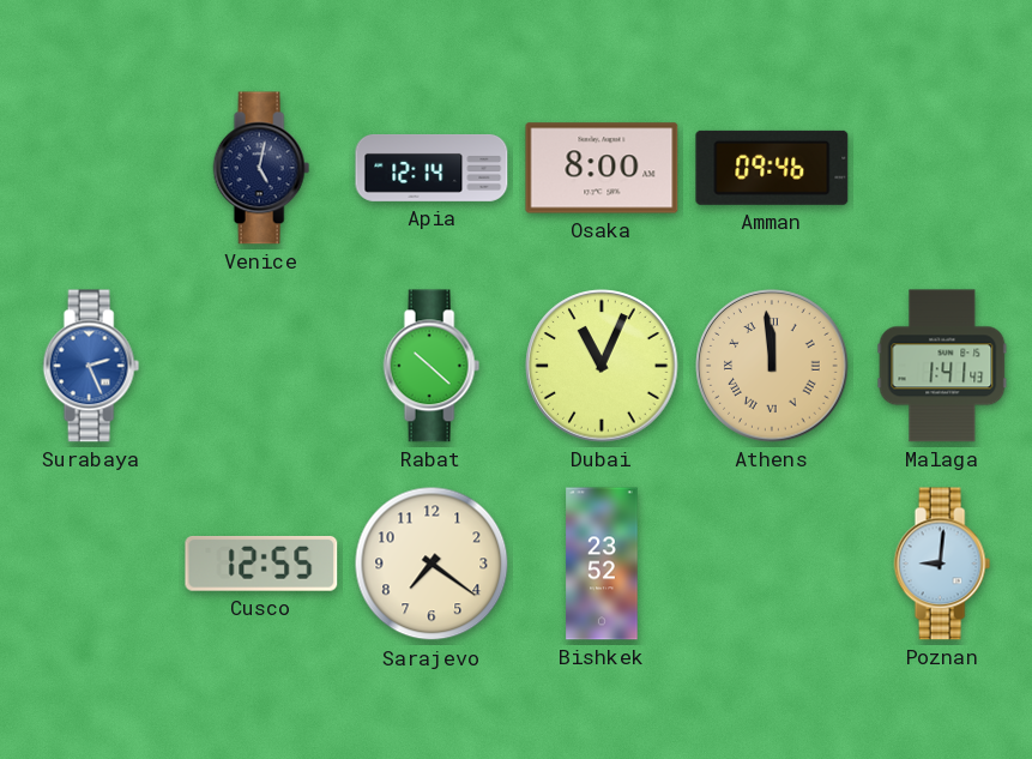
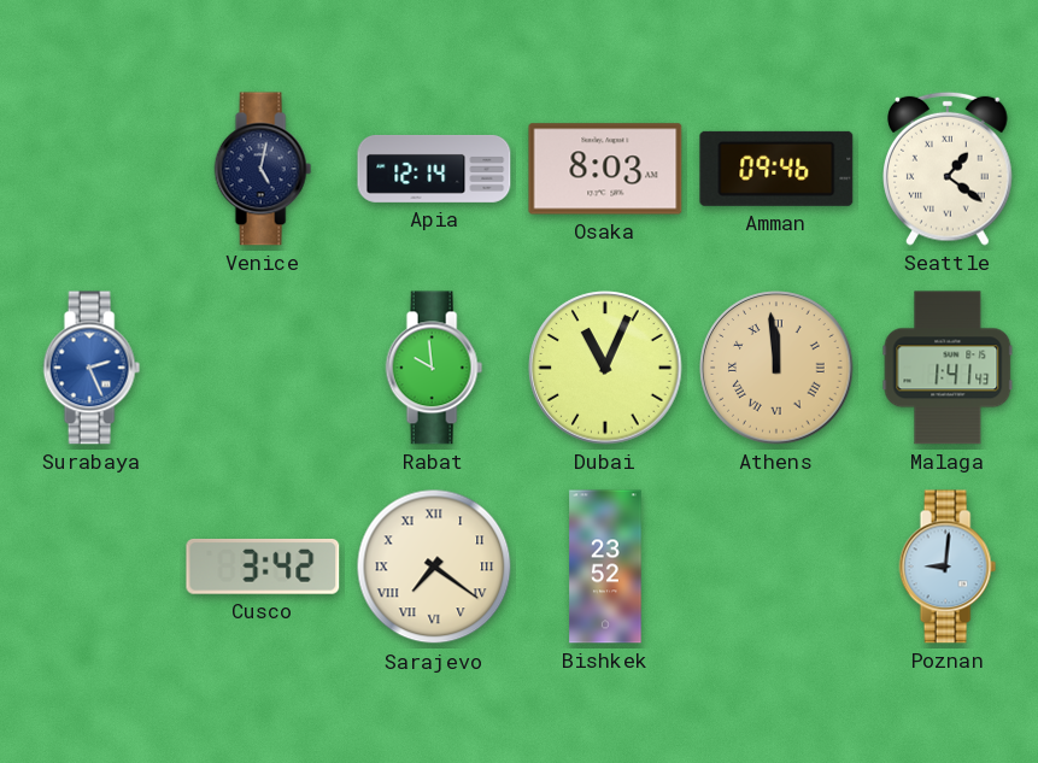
Osaka: 8:00 -> 8:03 (605, 169)
Seattle: none -> 1:21 (949, 169)
Rabat: 10:22 -> 9:59 (434, 368)
Cusco: 12:55 -> 3:42 (263, 567)
Sarajevo numerals: Arabic -> Roman (434, 567)
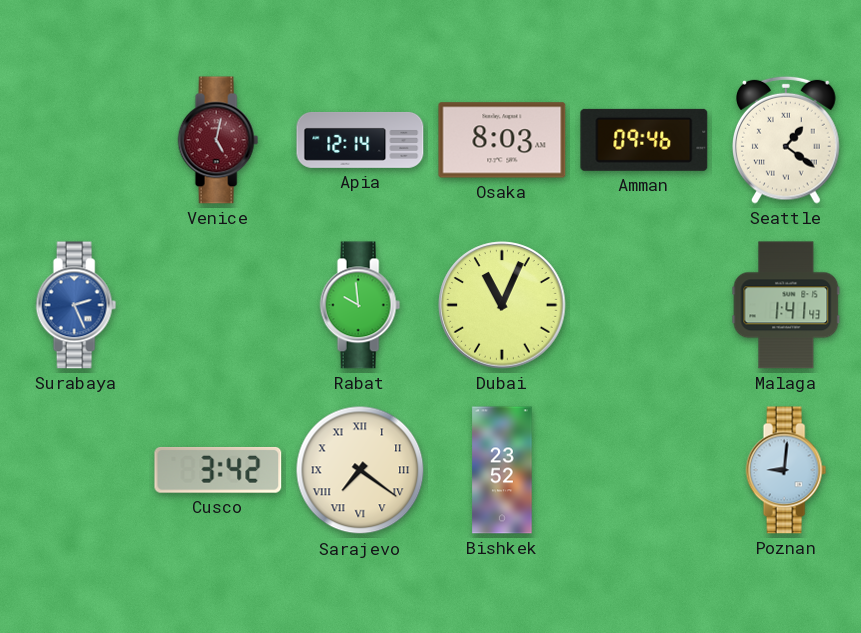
Venice dial: navy -> burgundy (218, 140)
Athens: 11:59 -> none (776, 368)
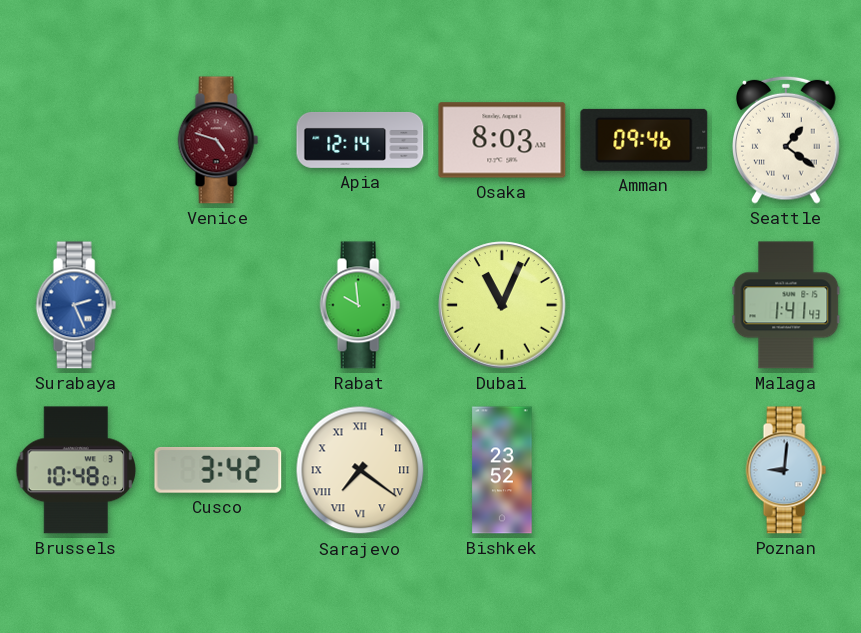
Venice: 5:02 -> 4:48 (218, 140)
Brussels: none -> 10:48 (76, 470)
